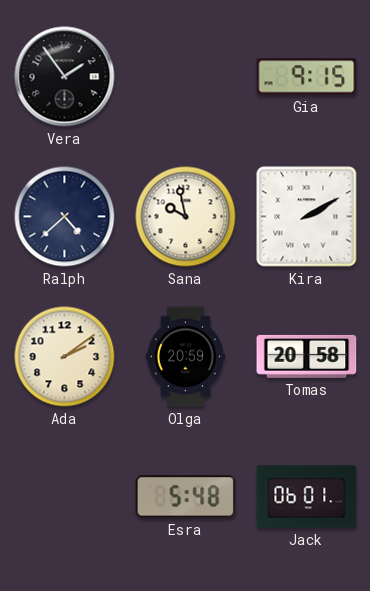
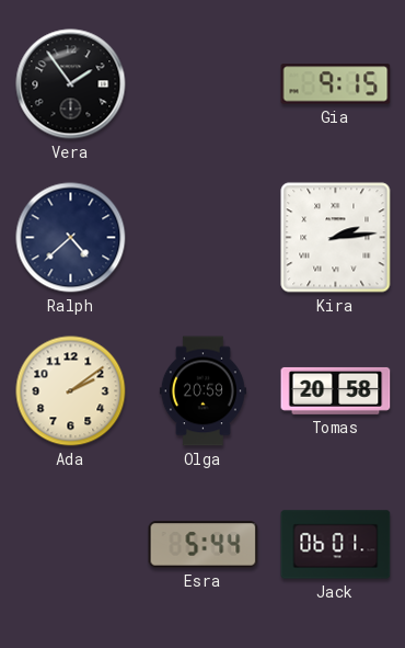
Sana: 9:58 -> none (186, 217)
Kira: 2:10 -> 2:14 (336, 238)
Esra: 5:48 -> 5:44 (204, 545)
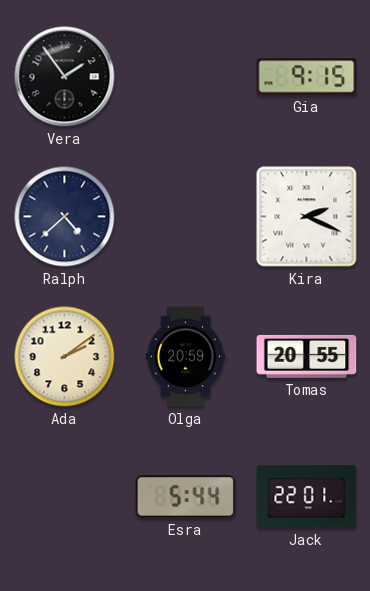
Kira: 2:14 -> 2:19 (307, 217)
Tomas: 20:58 -> 20:55 (307, 356)
Jack: 06:01 -> 22:01 (307, 497)
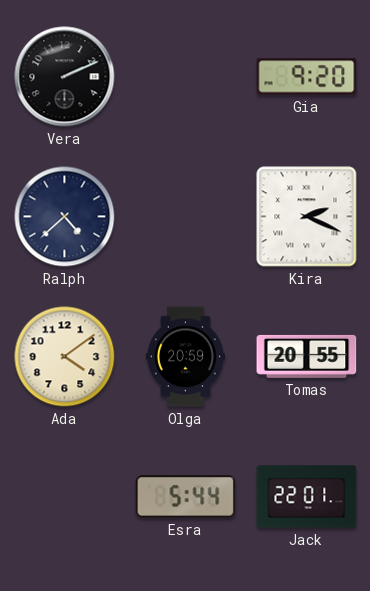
Vera: 1:54 -> 2:11 (65, 77)
Gia: 9:15 -> 9:20 (307, 77)
Ada: 2:09 -> 4:09 (65, 357)
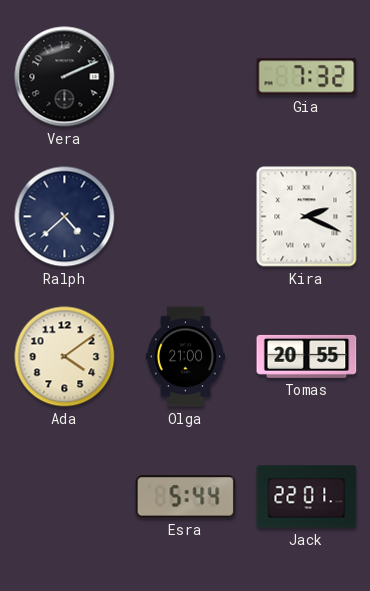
Gia: 9:20 -> 7:32 (307, 77)
Olga: 20:59 -> 21:00 (185, 357)
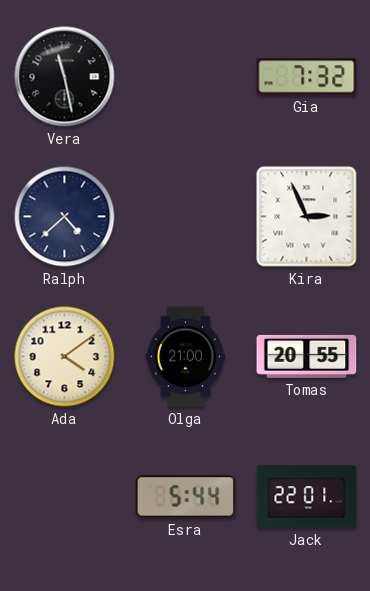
Vera: 2:11 -> 11:28 (65, 77)
Kira: 2:19 -> 2:56 (307, 217)
